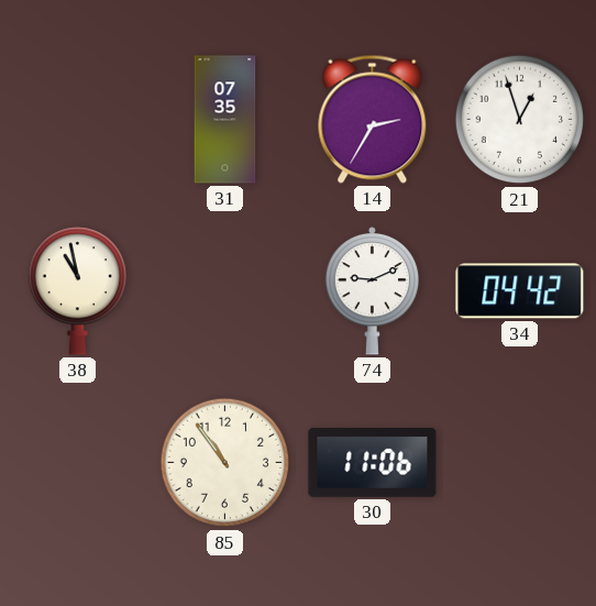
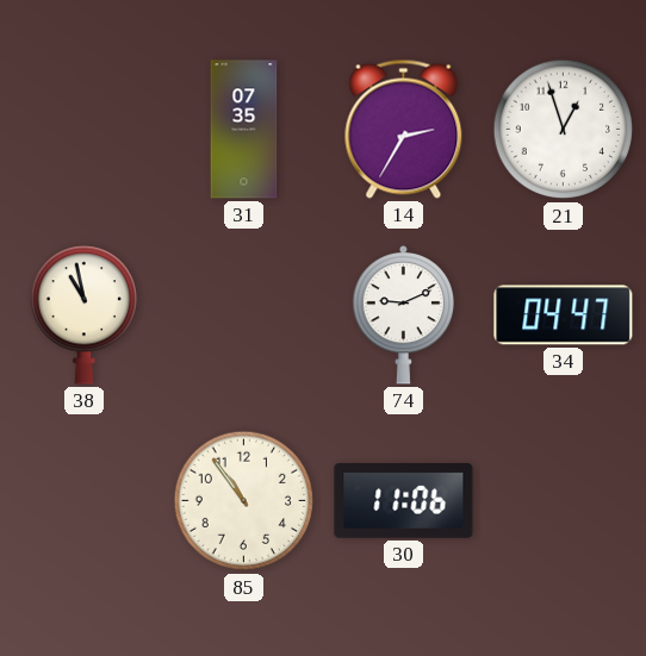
34: 04:42 -> 04:47 (564, 315)
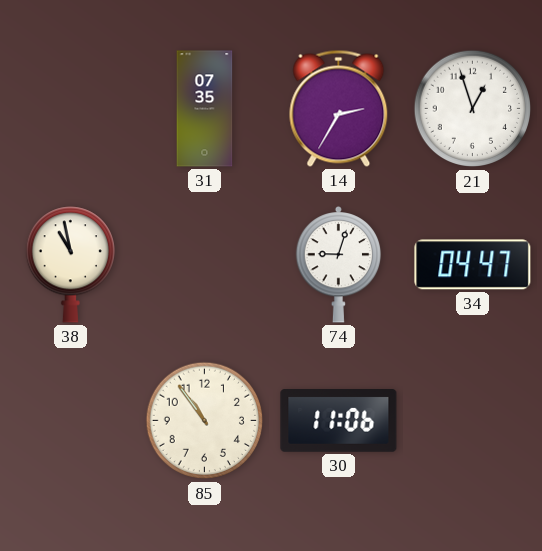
74: 9:11 -> 9:03 (339, 264)
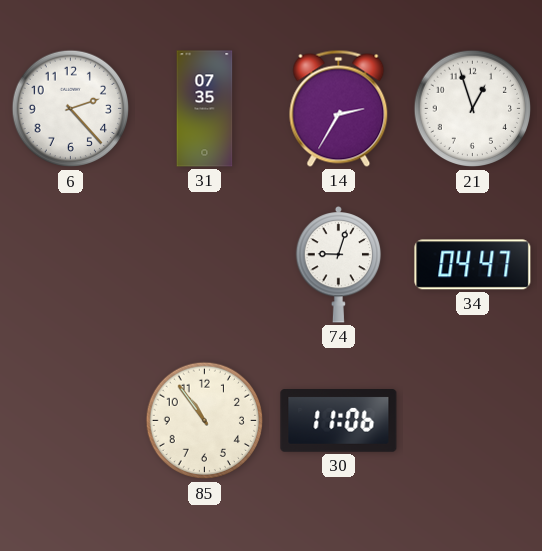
6: none -> 2:23 (71, 109)
38: 10:58 -> none (70, 265)
